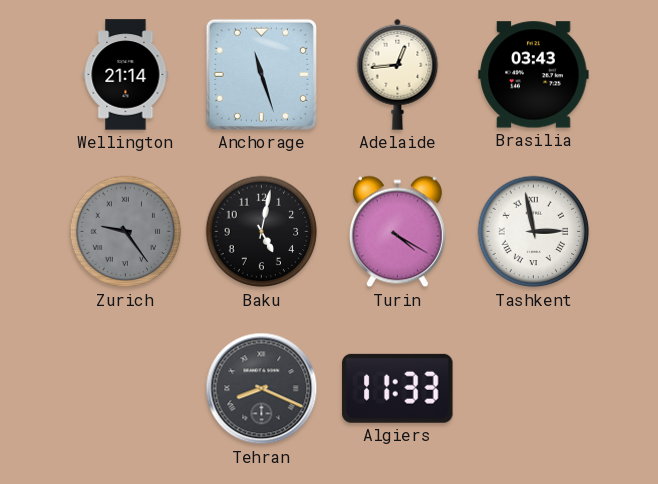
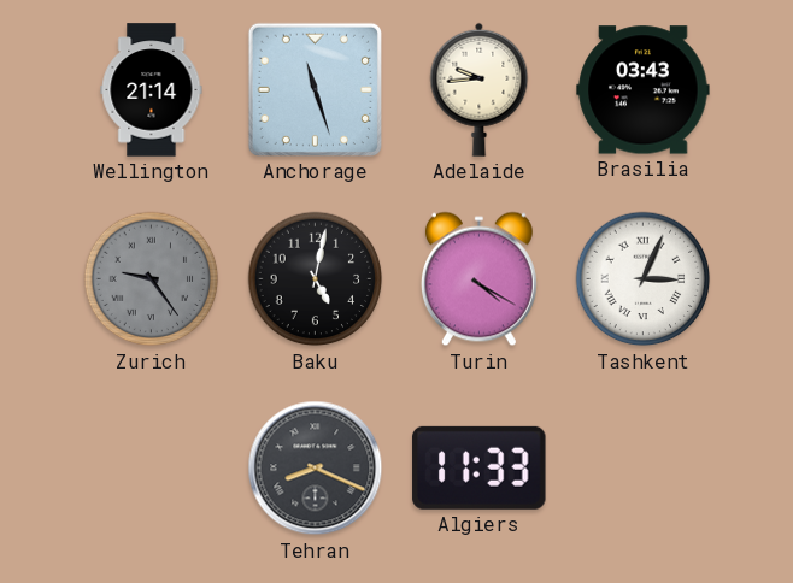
Adelaide: 12:44 -> 9:44 (480, 89)
Tashkent: 2:58 -> 3:04 (644, 279)
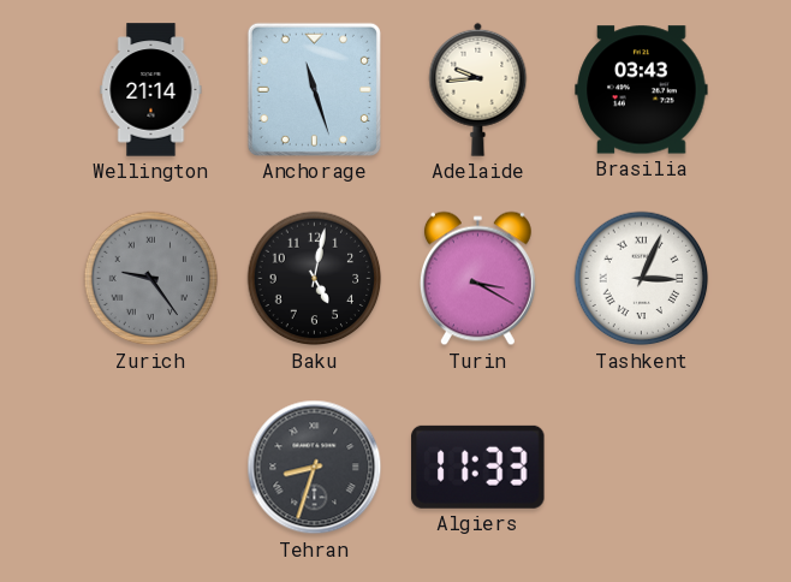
Turin: 4:20 -> 3:20 (477, 279)
Tehran: 8:19 -> 8:33 (315, 468)
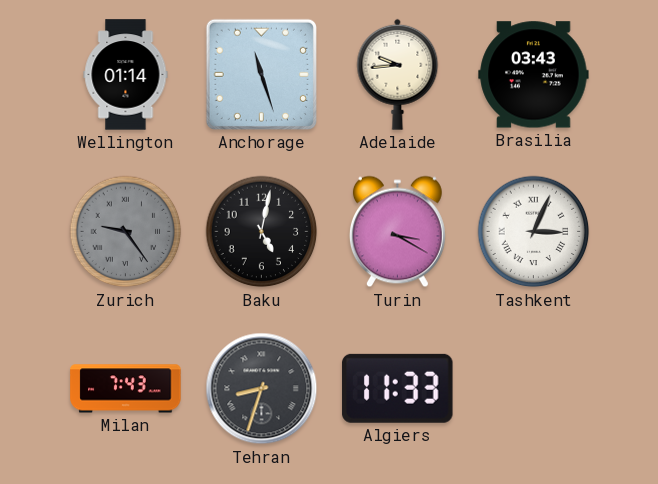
Wellington: 21:14 -> 01:14 (126, 75)
Milan: none -> 7:43 (126, 389)
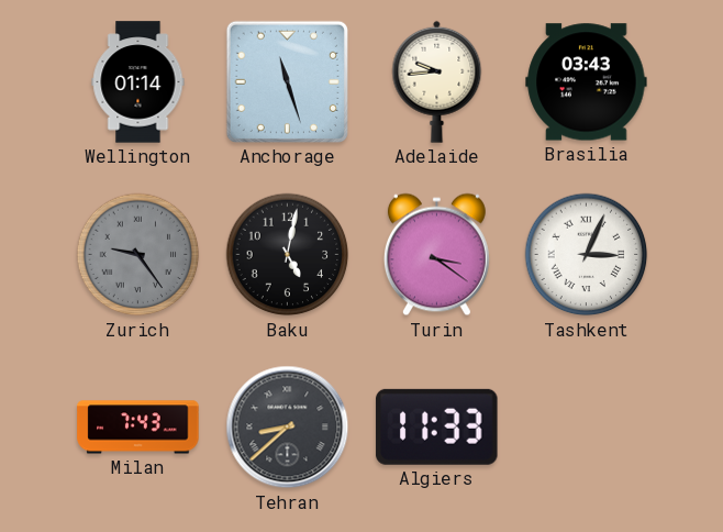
Turin: 3:20 -> 3:21 (436, 255)
Tehran: 8:33 -> 8:38 (288, 428)
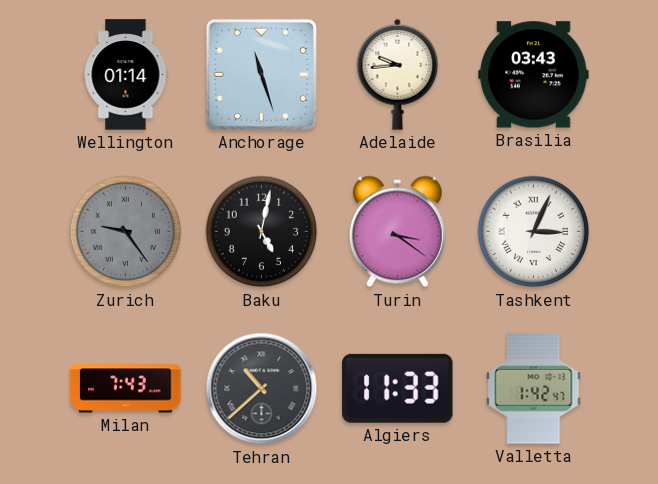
Tehran: 8:38 -> 10:38 (262, 389)
Valletta: none -> 1:42 (534, 389)
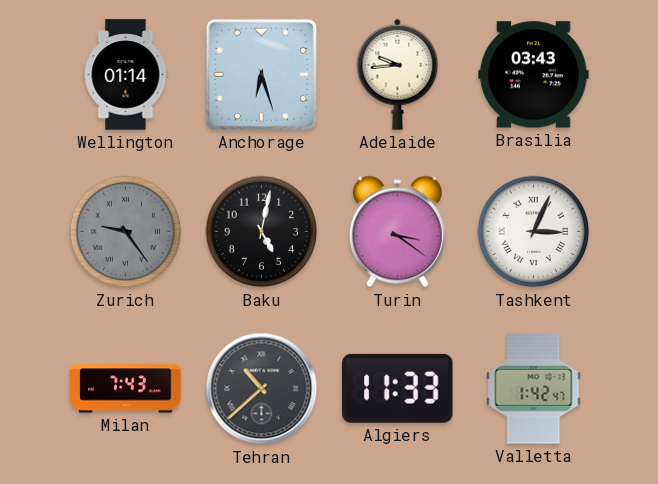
Anchorage: 11:27 -> 6:27 (261, 74)
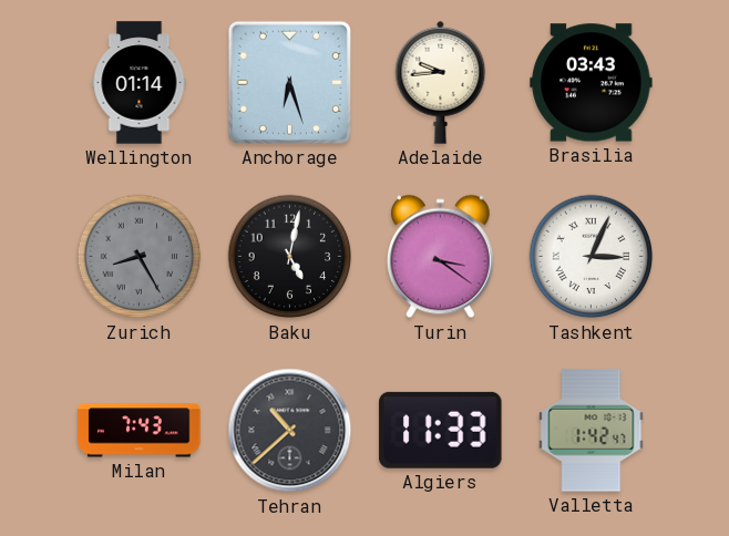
Zurich: 9:24 -> 8:25 (140, 257)
